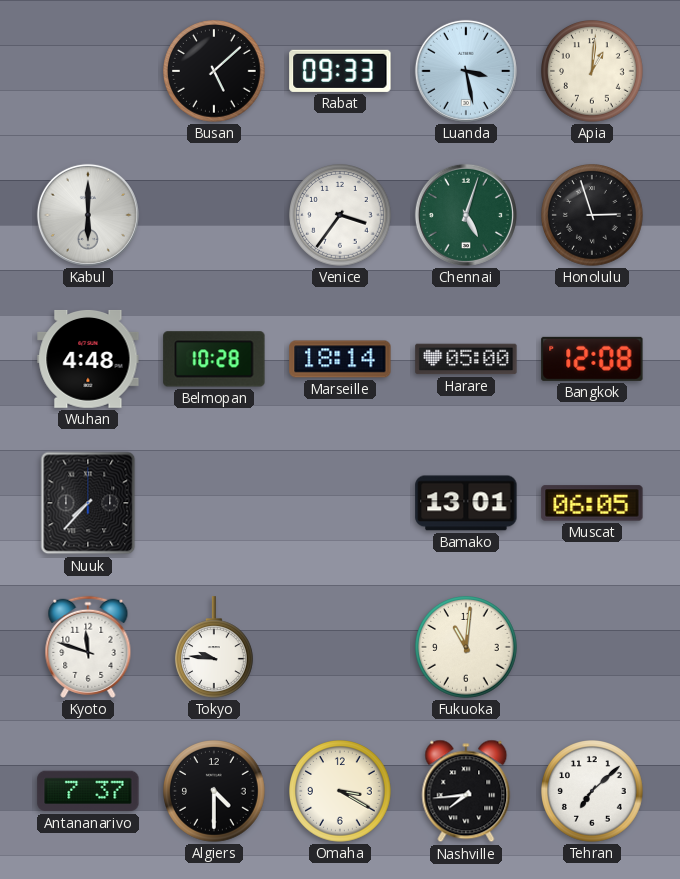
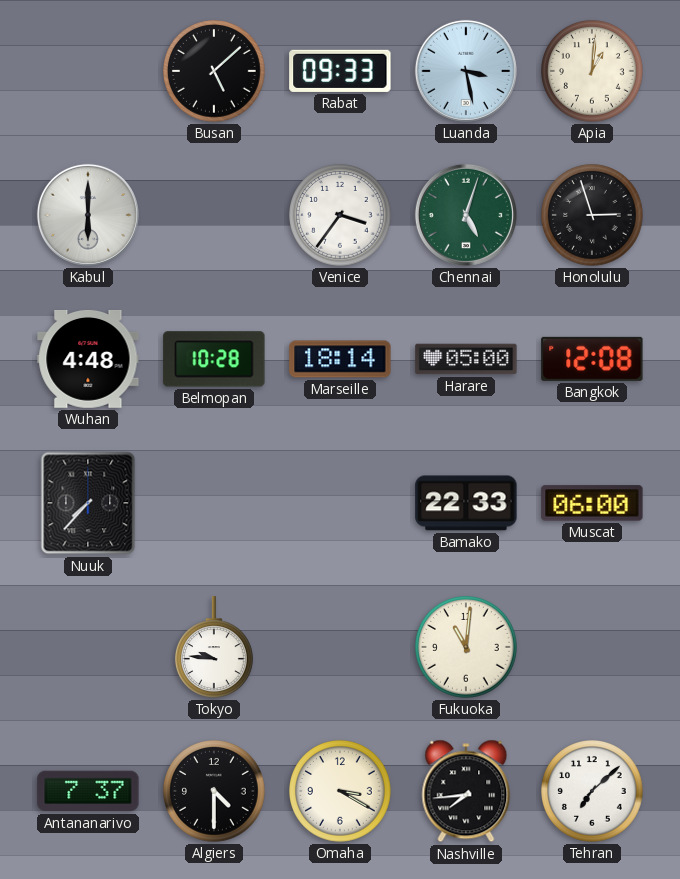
Bamako: 13:01 -> 22:33 (466, 503)
Muscat: 06:05 -> 06:00 (592, 503)
Kyoto: 11:48 -> none (88, 647)
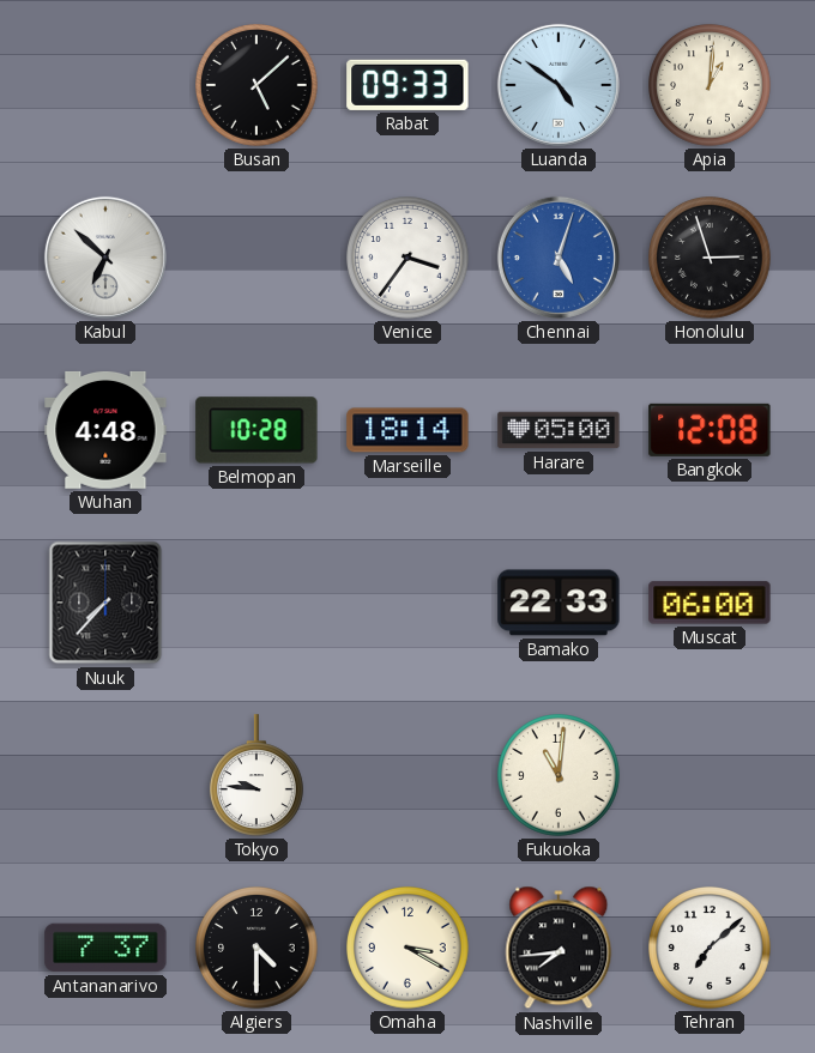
Luanda: 3:28 -> 4:51 (559, 85)
Kabul: 6:00 -> 6:52 (105, 258)
Chennai dial: green -> blue (559, 258)
